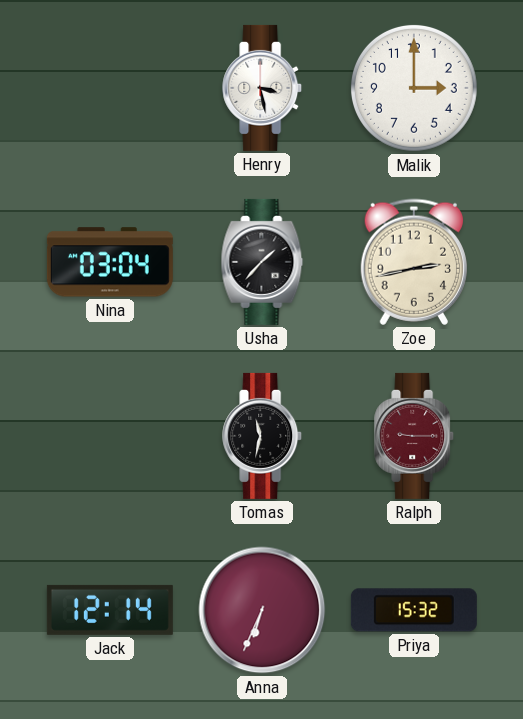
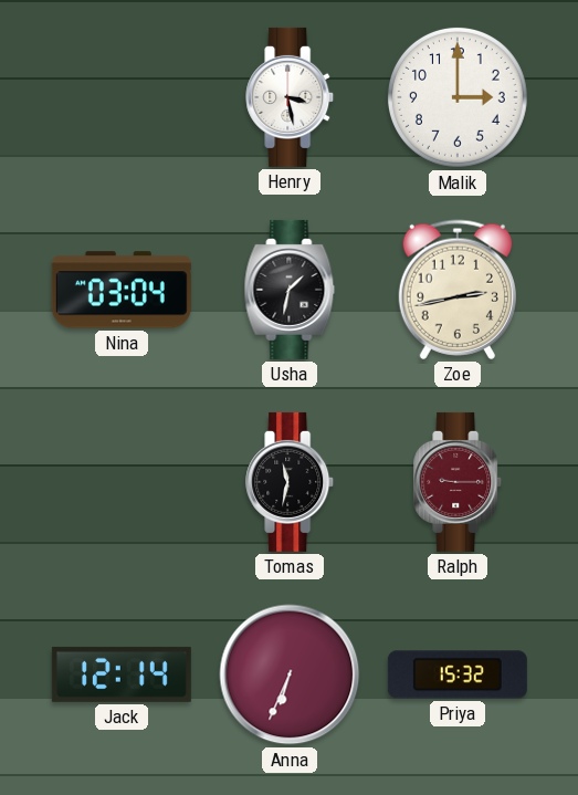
Usha: 1:37 -> 1:32 (290, 290)
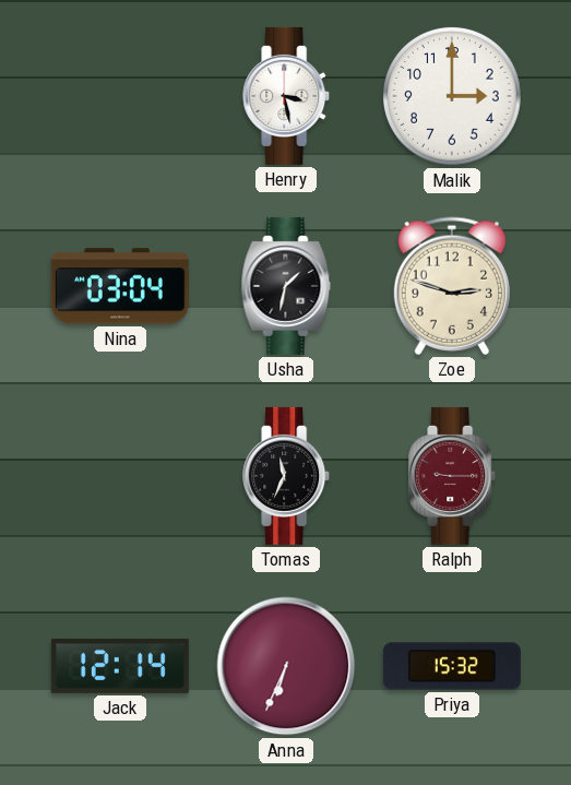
Zoe: 2:43 -> 2:48 (452, 286)
Tomas: 11:32 -> 11:34 (287, 476)
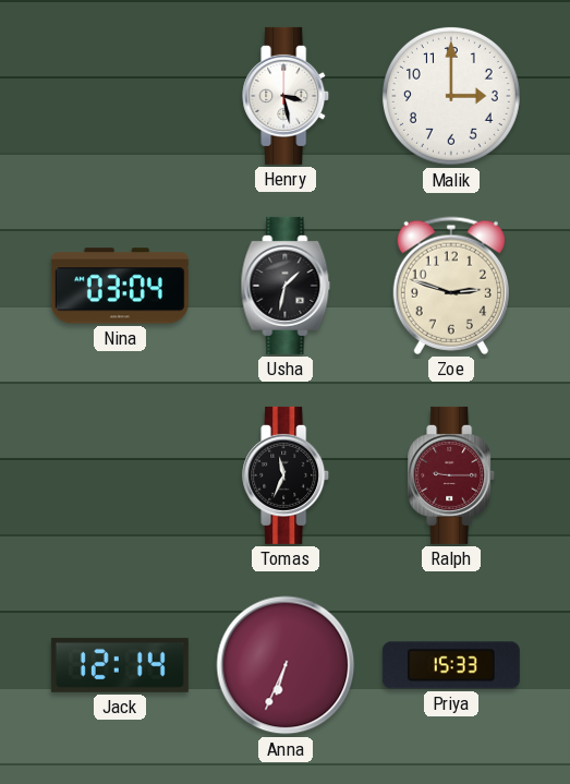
Priya: 15:32 -> 15:33 (451, 665)
